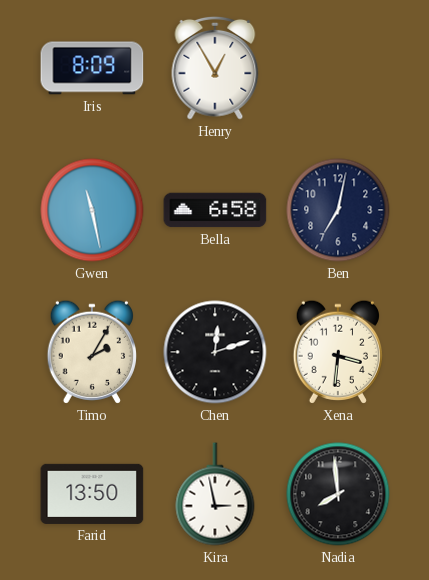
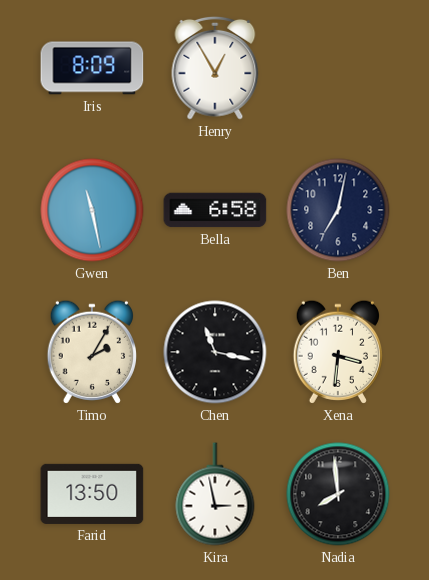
Chen: 12:12 -> 11:17 (215, 352)
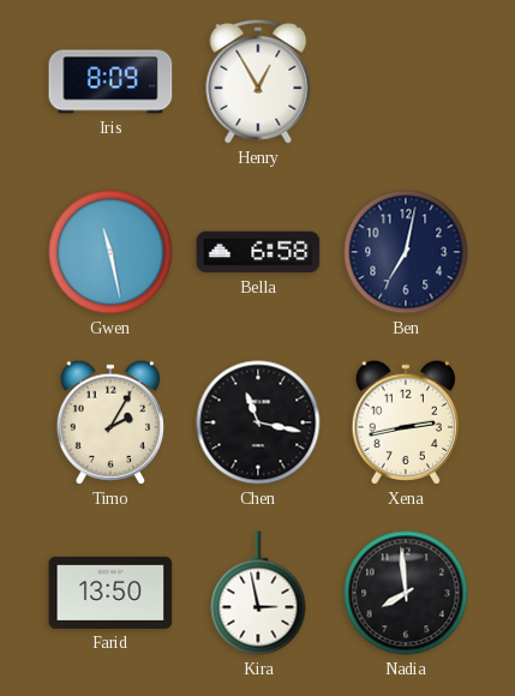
Xena: 3:31 -> 2:43 (405, 422)
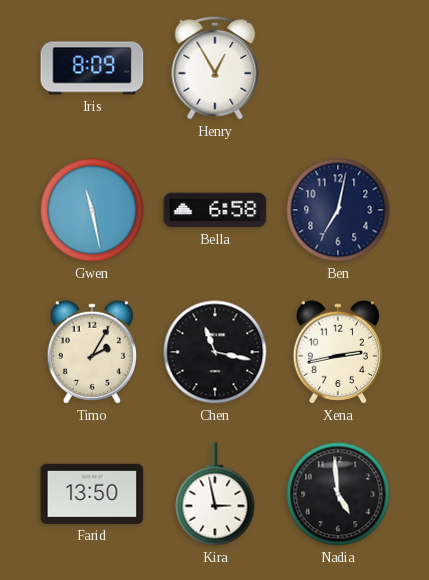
Nadia: 7:59 -> 4:59 (338, 494)
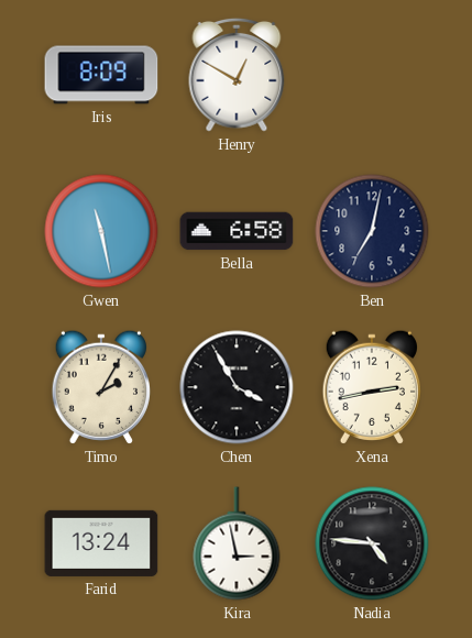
Henry: 12:55 -> 12:50 (237, 75)
Chen: 11:17 -> 3:55 (237, 387)
Farid: 13:50 -> 13:24 (101, 543)
Nadia: 4:59 -> 4:46 (372, 543)
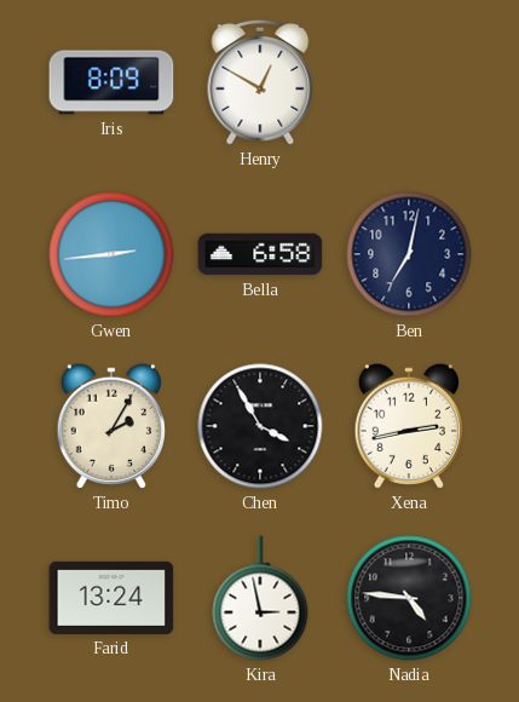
Gwen: 11:28 -> 2:44 (111, 254)
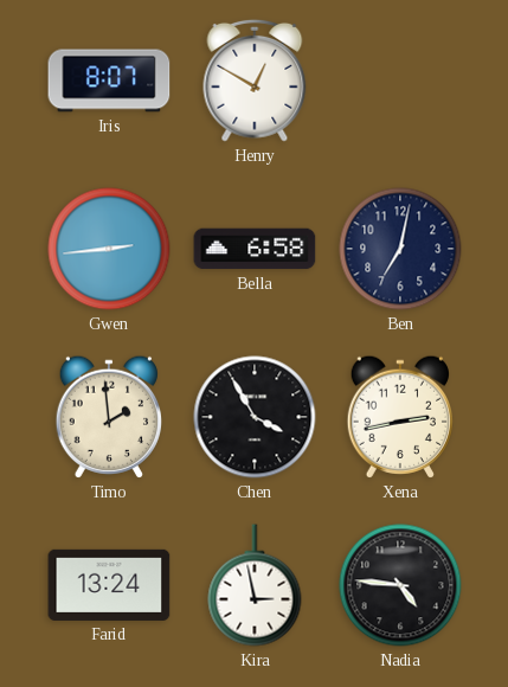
Iris: 8:09 -> 8:07 (109, 81)
Timo: 2:05 -> 1:59 (108, 417)
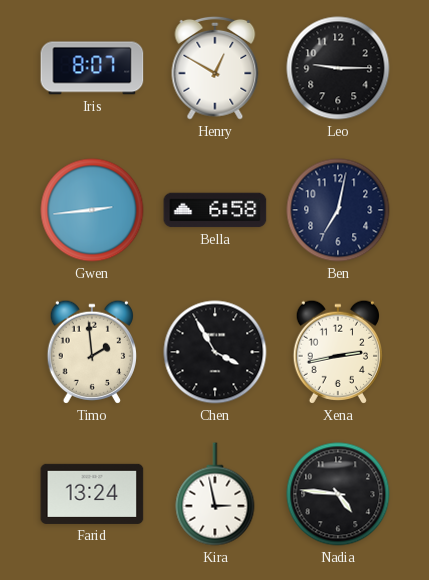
Leo: none -> 9:15 (338, 68)
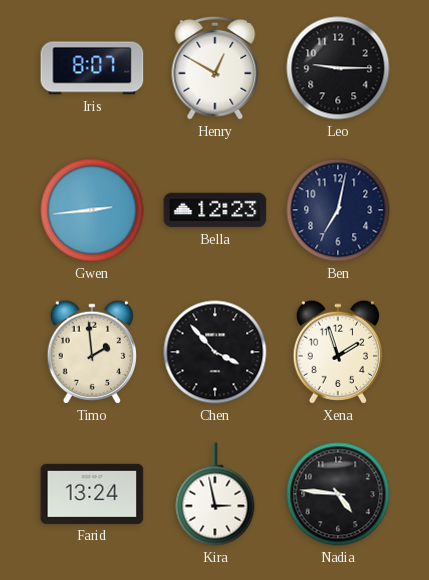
Bella: 6:58 -> 12:23 (215, 210)
Chen: 3:55 -> 3:53 (215, 352)
Xena: 2:43 -> 1:57 (337, 352)
